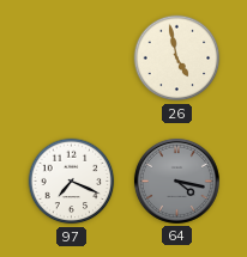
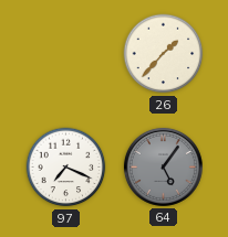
26: 4:58 -> 1:37 (164, 54)
64: 4:17 -> 5:06 (163, 166)
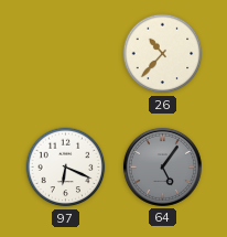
26: 1:37 -> 10:37 (163, 54)
97: 7:19 -> 6:19 (66, 168)
